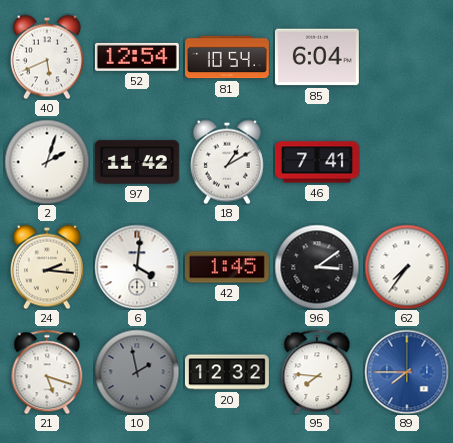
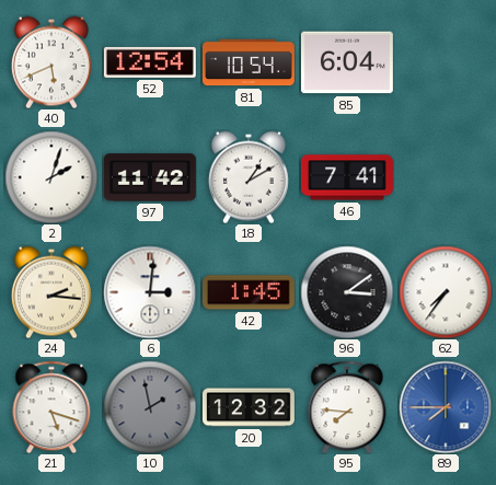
6: 4:01 -> 3:01 (150, 292)
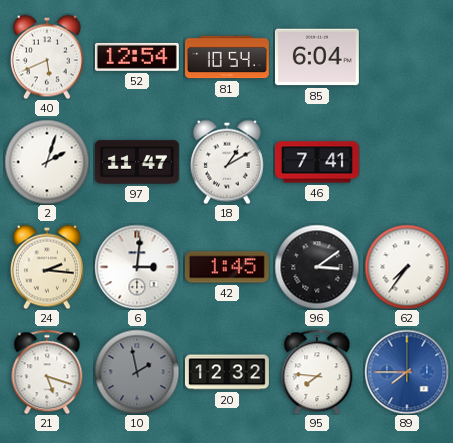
97: 11:42 -> 11:47 (137, 162)
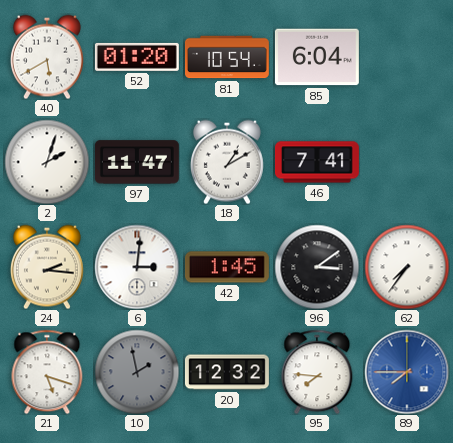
40: 5:41 -> 5:40 (47, 57)
52: 12:54 -> 01:20 (137, 57)
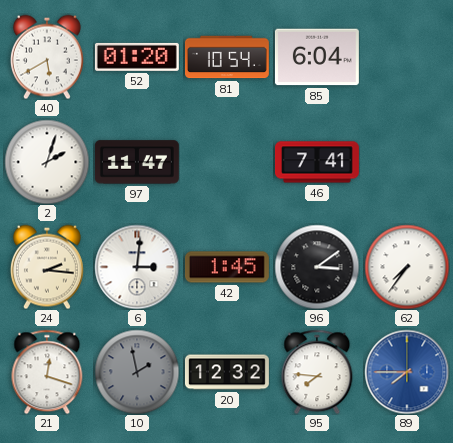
18: 1:10 -> none (227, 162)
21: 5:18 -> 12:18 (47, 372)
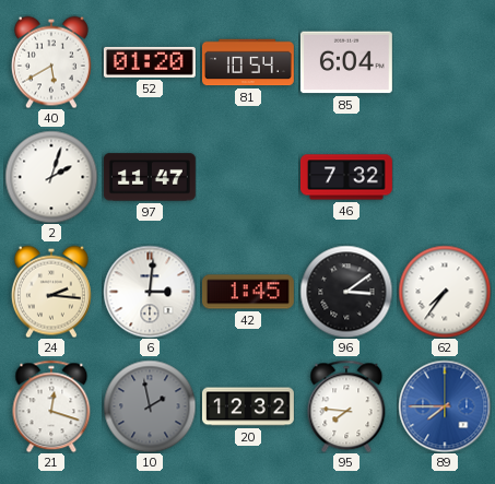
46: 7:41 -> 7:32 (346, 177)
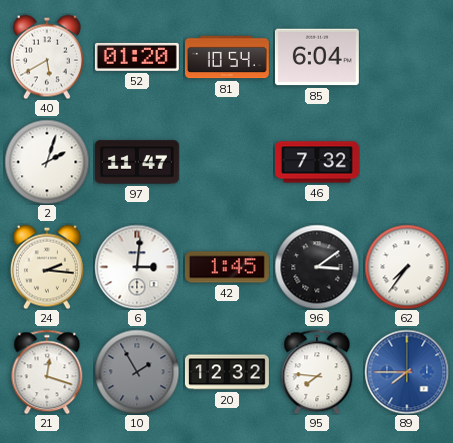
10: 1:58 -> 1:55 (137, 372)
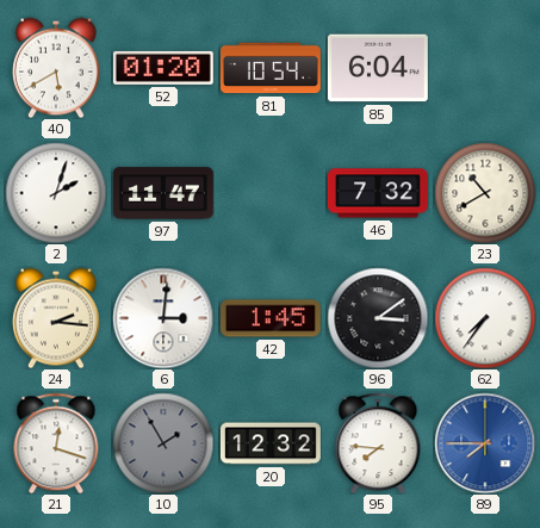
23: none -> 10:40 (485, 193)
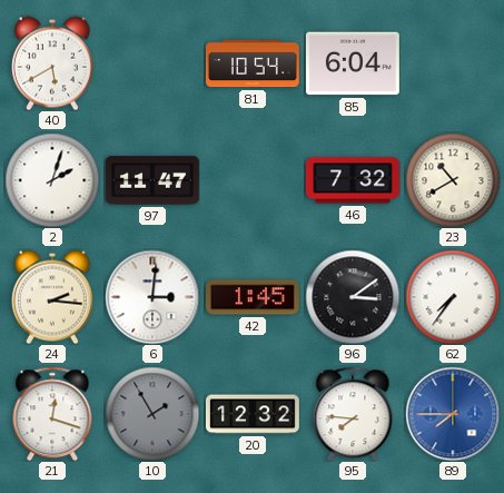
52: 01:20 -> none (163, 68)
